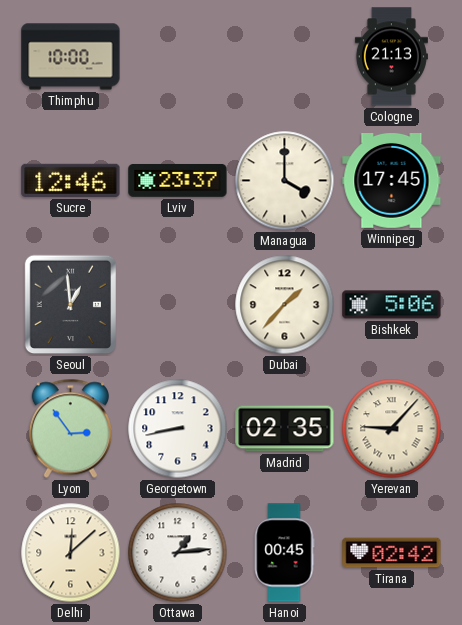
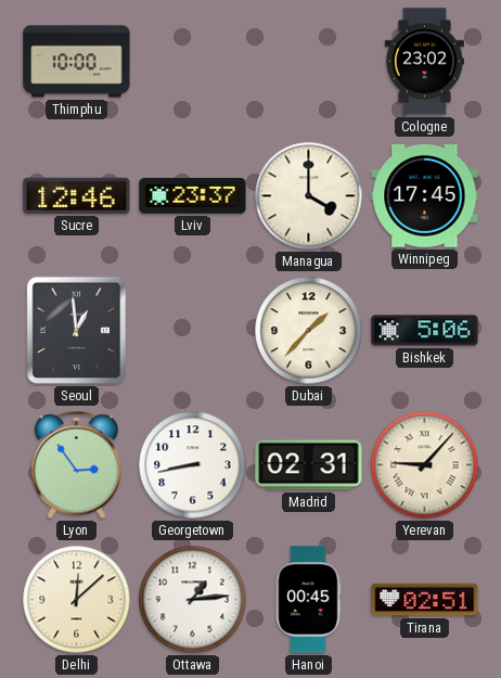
Cologne: 21:13 -> 23:02 (424, 62)
Madrid: 02:35 -> 02:31 (309, 465)
Tirana: 02:42 -> 02:51 (425, 600)
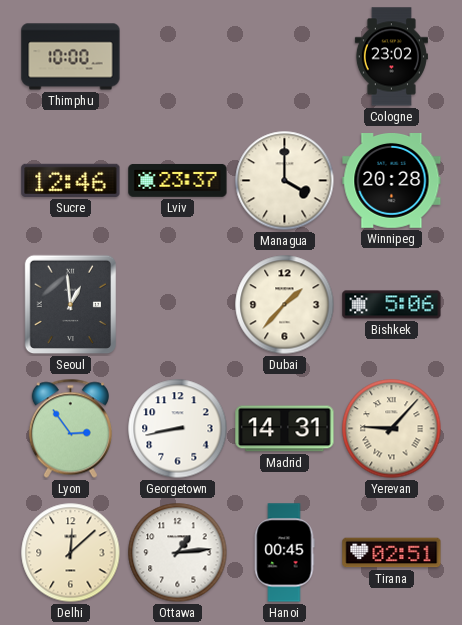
Winnipeg: 17:45 -> 20:28 (392, 181)
Madrid: 02:31 -> 14:31 (285, 429)
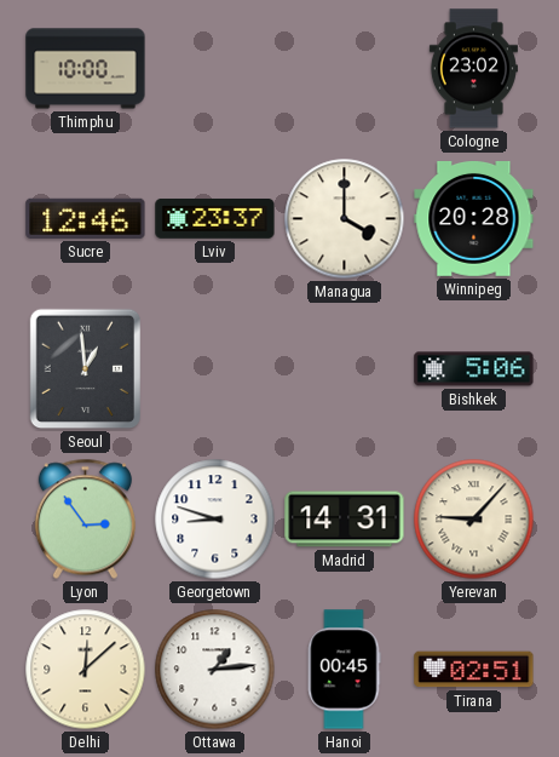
Dubai: 1:37 -> none (285, 305)
Georgetown: 8:43 -> 8:48 (215, 520)
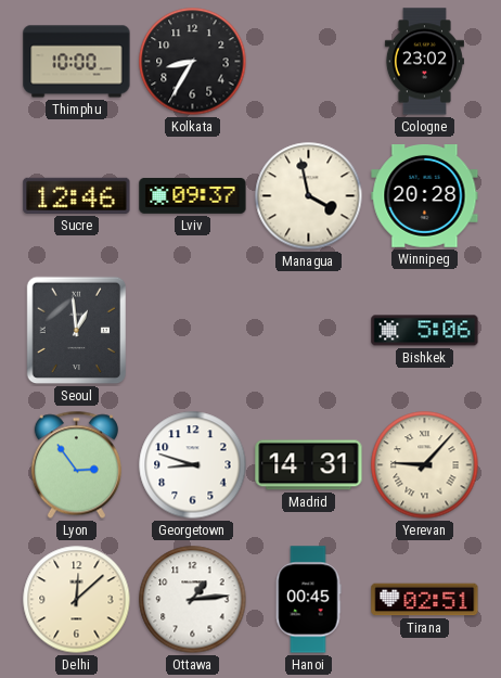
Kolkata: none -> 8:35 (193, 62)
Lviv: 23:37 -> 09:37 (193, 196)
Managua: 4:00 -> 3:58 (309, 196)
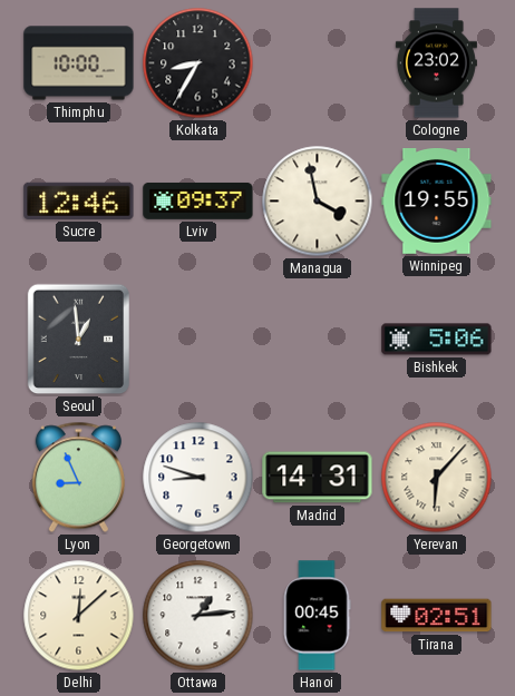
Winnipeg: 20:28 -> 19:55 (437, 202)
Lyon: 2:54 -> 8:56 (78, 478)
Yerevan: 9:07 -> 6:07 (437, 478)
